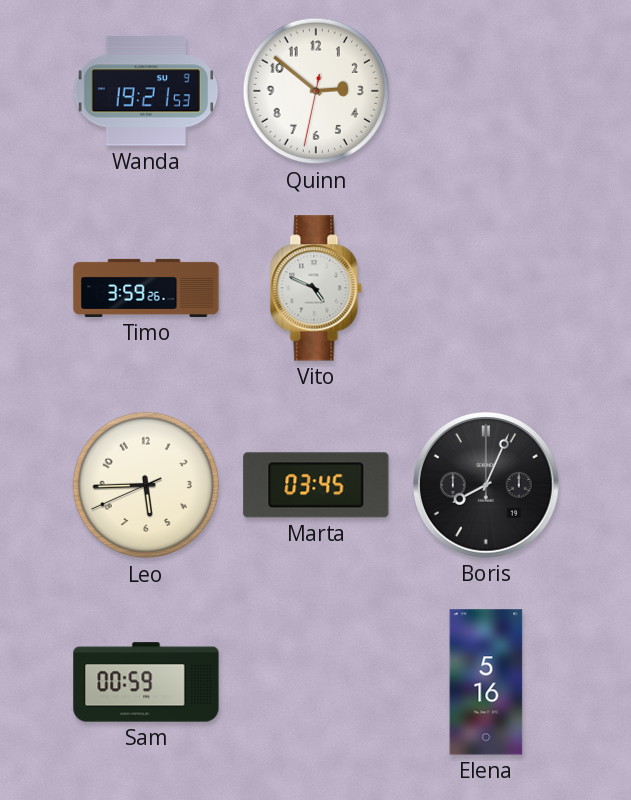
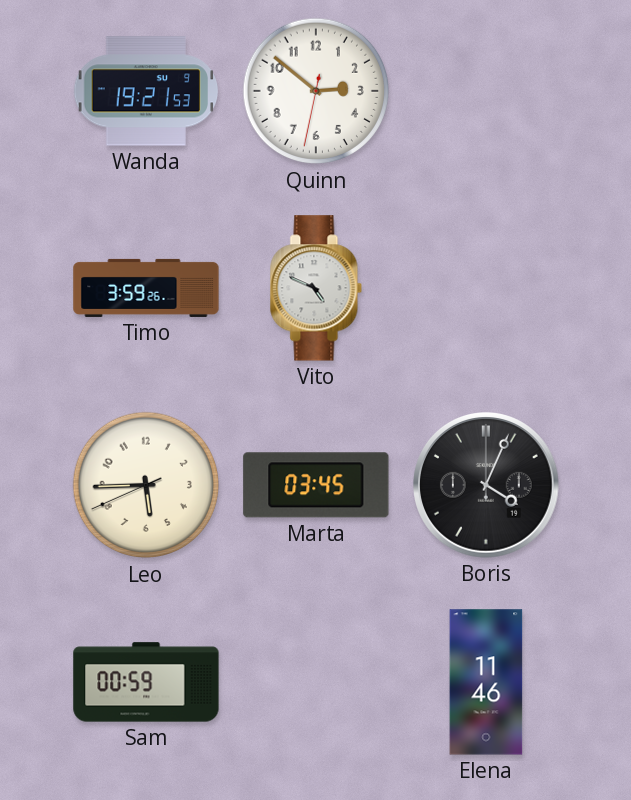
Boris: 8:04 -> 4:04 (487, 486)
Elena: 5:16 -> 11:46 (486, 682)
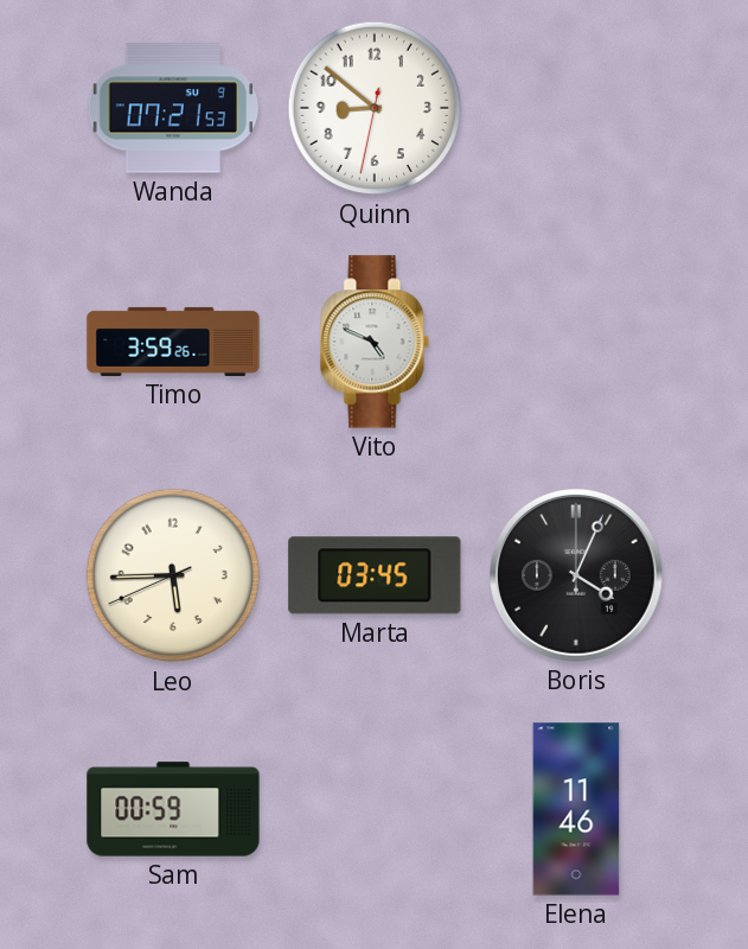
Wanda: 19:21 -> 07:21 (173, 108)
Quinn: 2:51 -> 8:51 (375, 108)
